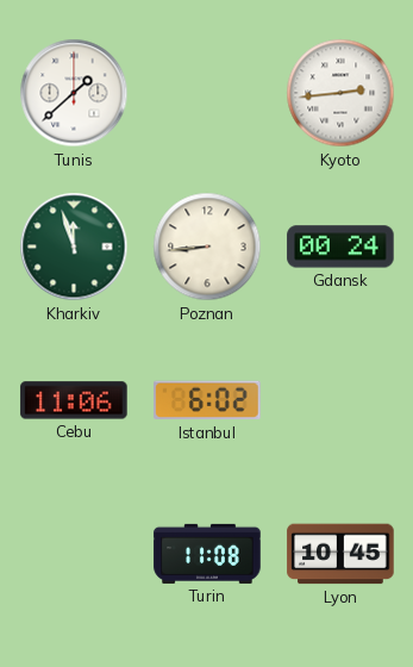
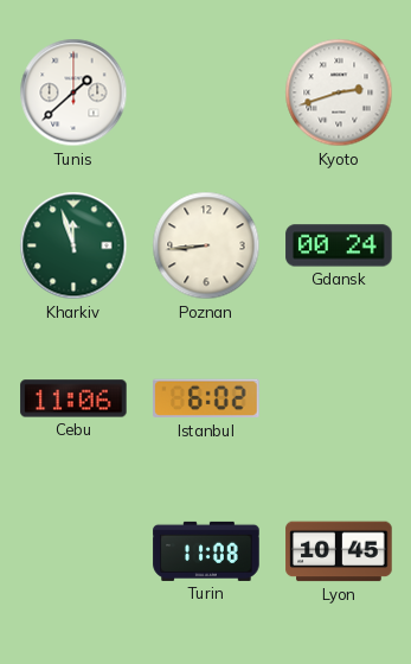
Kyoto: 2:44 -> 2:42 (339, 92)
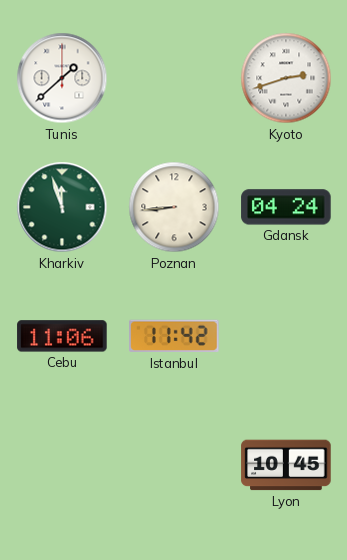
Gdansk: 00:24 -> 04:24 (286, 207)
Istanbul: 6:02 -> 11:42 (174, 336)
Turin: 11:08 -> none (206, 551)
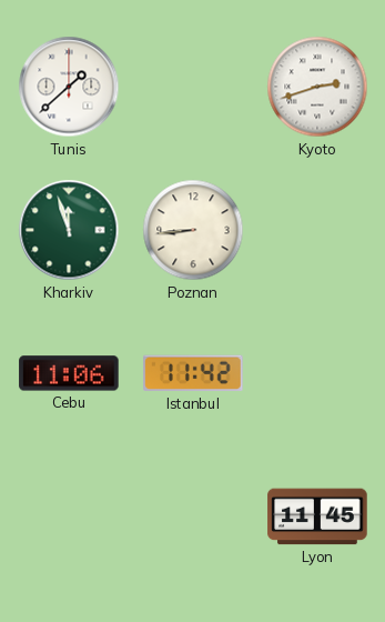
Gdansk: 04:24 -> none (286, 207)
Lyon: 10:45 -> 11:45 (317, 516)
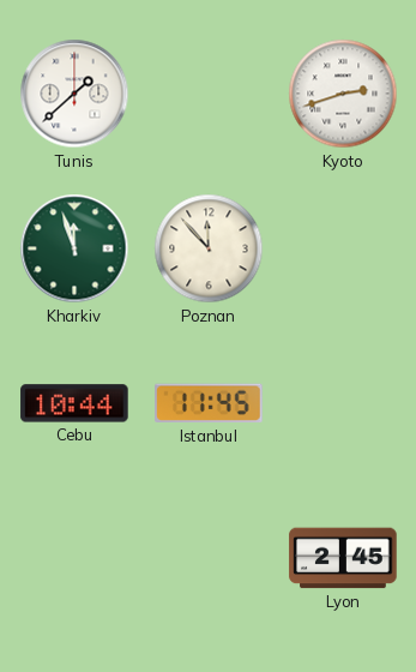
Poznan: 8:44 -> 11:53 (209, 248)
Cebu: 11:06 -> 10:44 (74, 403)
Istanbul: 11:42 -> 11:45 (209, 403)
Lyon: 11:45 -> 2:45 (343, 558)
